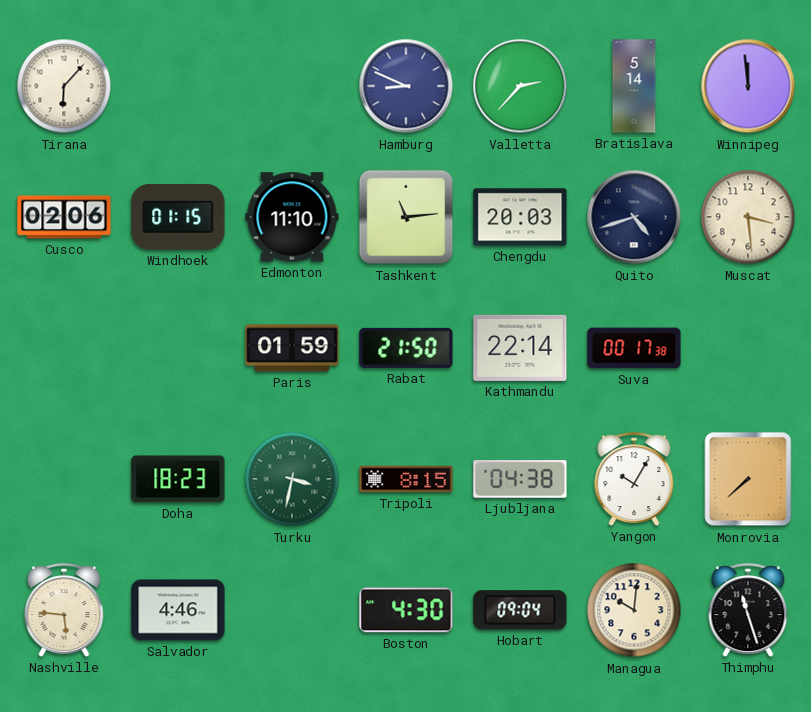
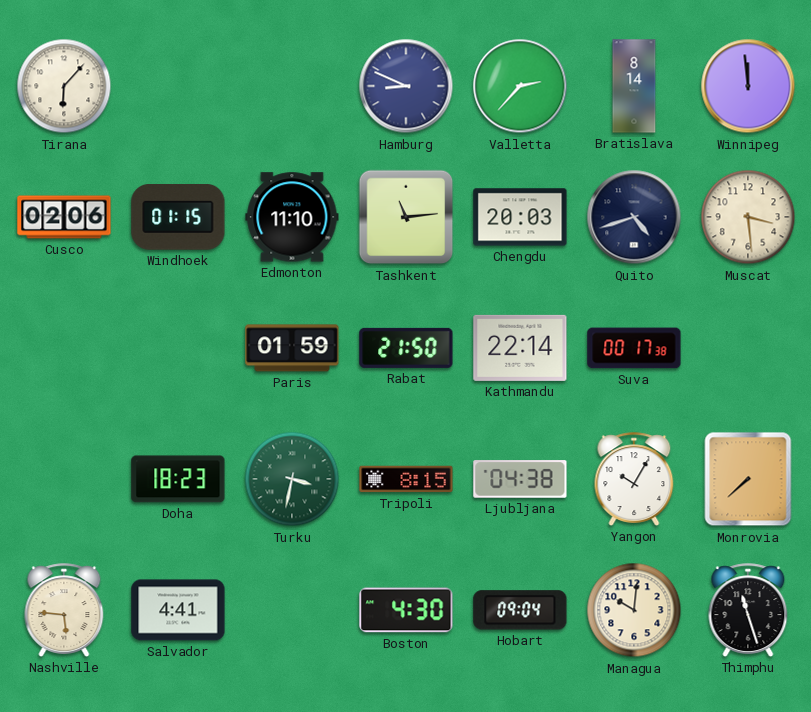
Bratislava: 5:14 -> 8:14 (634, 86)
Salvador: 4:46 -> 4:41 (178, 610)
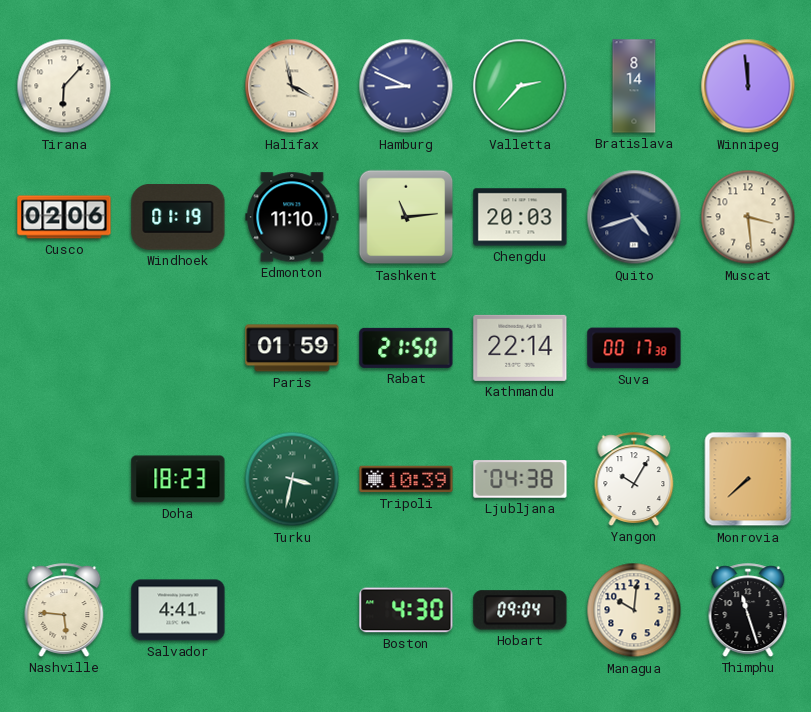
Halifax: none -> 3:58 (292, 86)
Windhoek: 01:15 -> 01:19 (178, 218)
Tripoli: 8:15 -> 10:39 (406, 479)
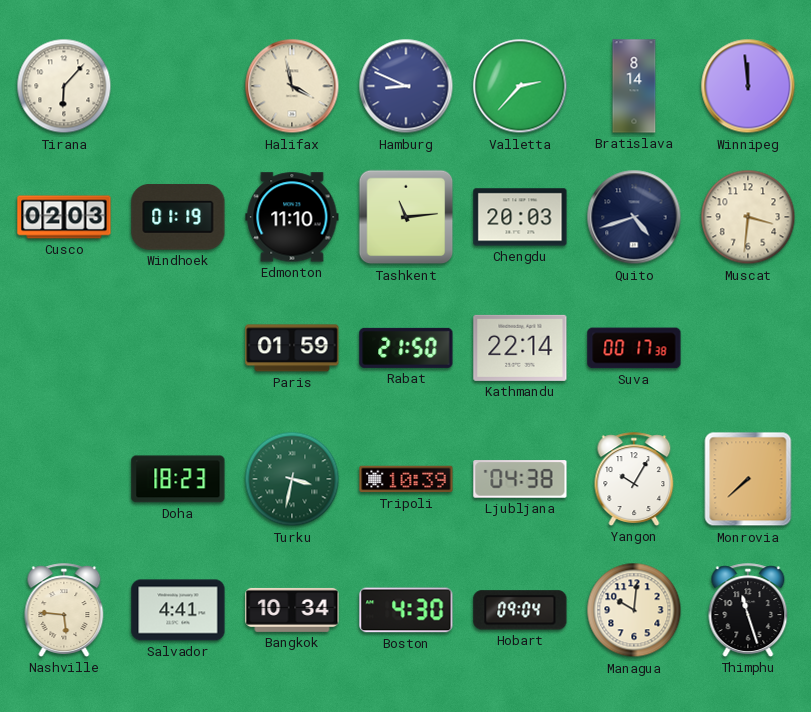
Cusco: 02:06 -> 02:03 (64, 217)
Muscat: 3:29 -> 3:31 (748, 217)
Bangkok: none -> 10:34 (292, 610)
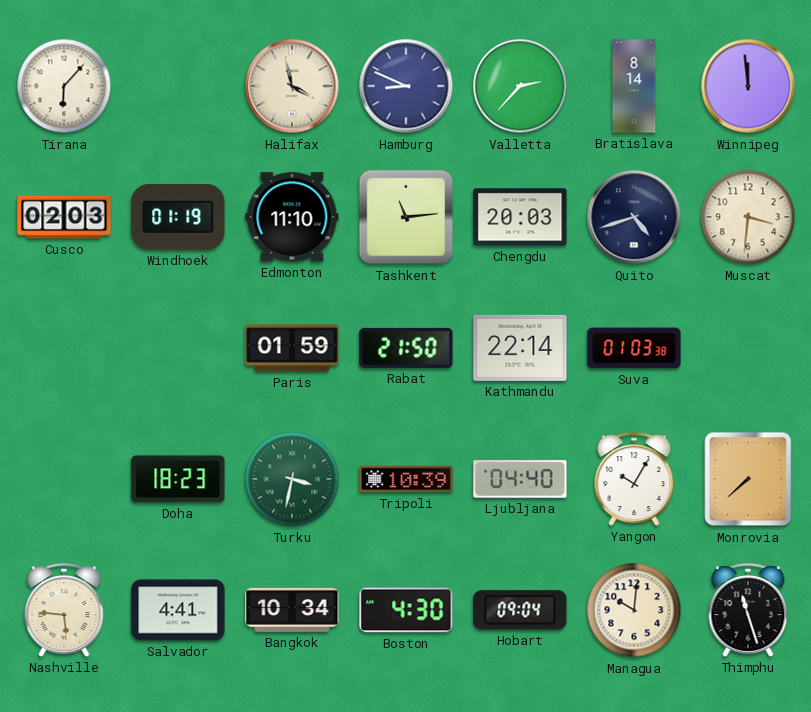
Suva: 00:17 -> 01:03 (634, 348)
Ljubljana: 04:38 -> 04:40 (520, 479)
